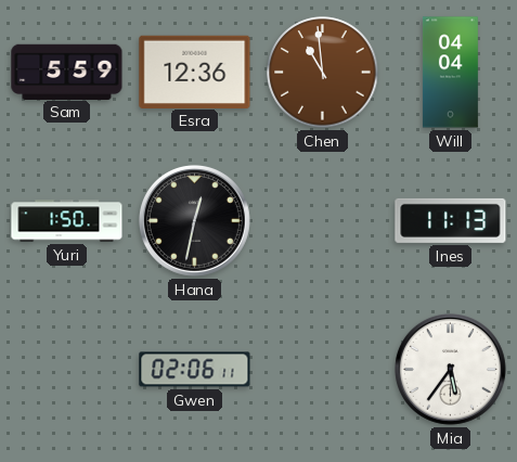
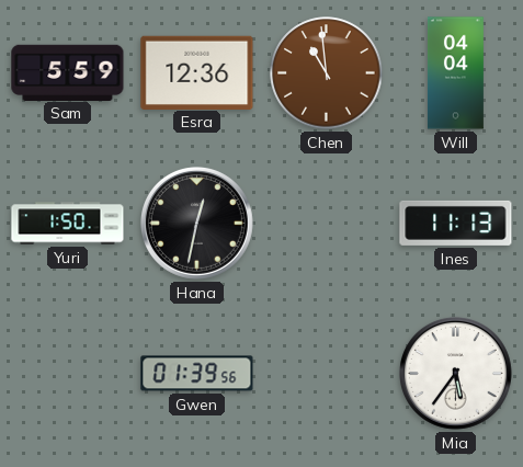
Gwen: 02:06 -> 01:39 (197, 374)
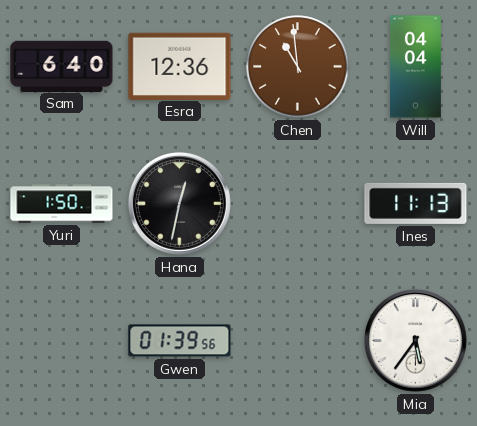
Sam: 5:59 -> 6:40 (62, 66)
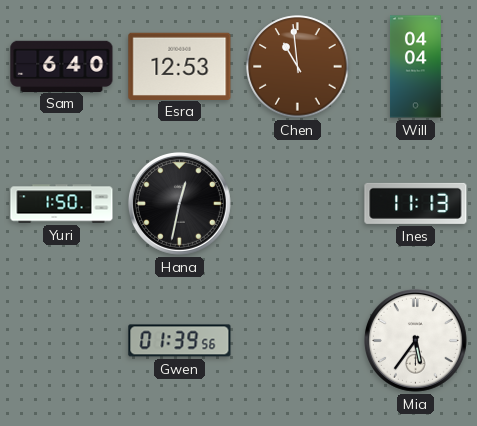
Esra: 12:36 -> 12:53 (180, 66)
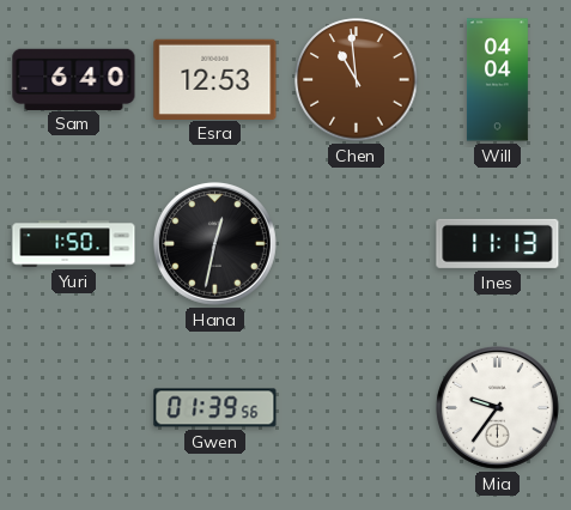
Mia: 5:36 -> 9:36 (497, 407)
